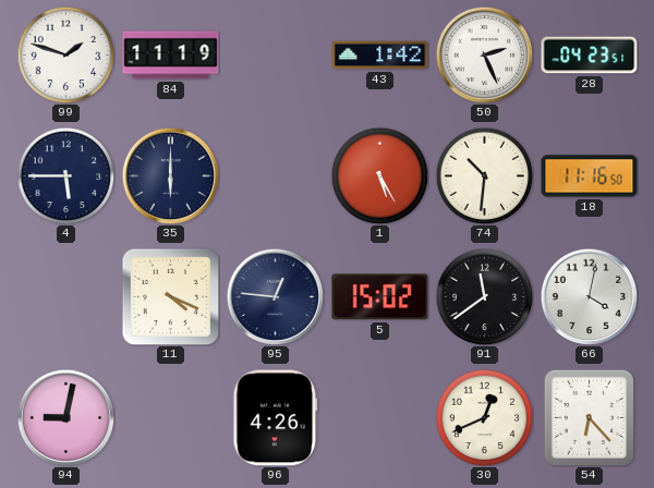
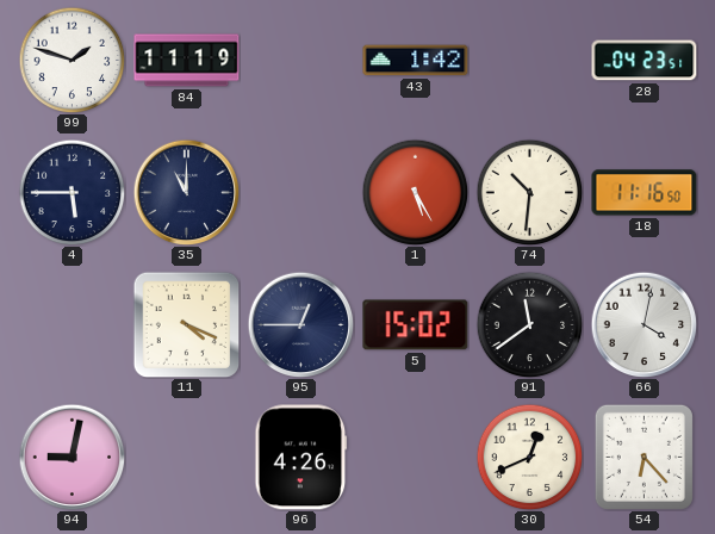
50: 2:26 -> none (484, 54)
35: 6:00 -> 11:00 (186, 192)
95: 12:46 -> 12:45 (300, 324)
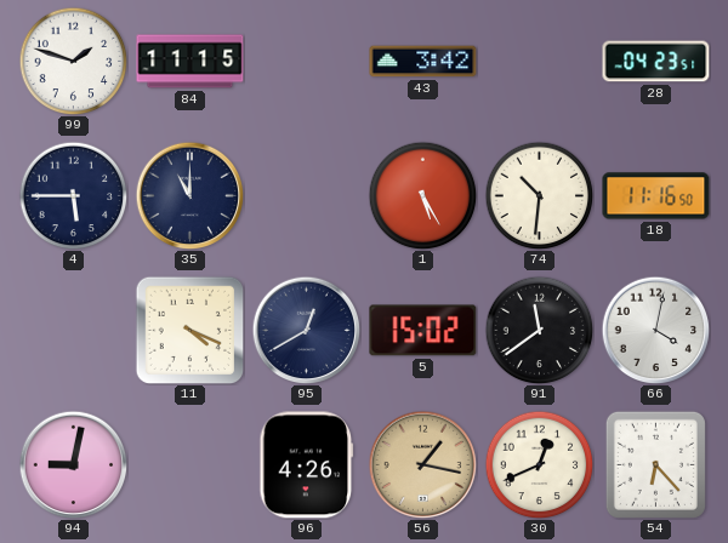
84: 11:19 -> 11:15 (190, 62)
43: 1:42 -> 3:42 (423, 62)
95: 12:45 -> 12:40 (306, 330)
56: none -> 1:17 (422, 464)
